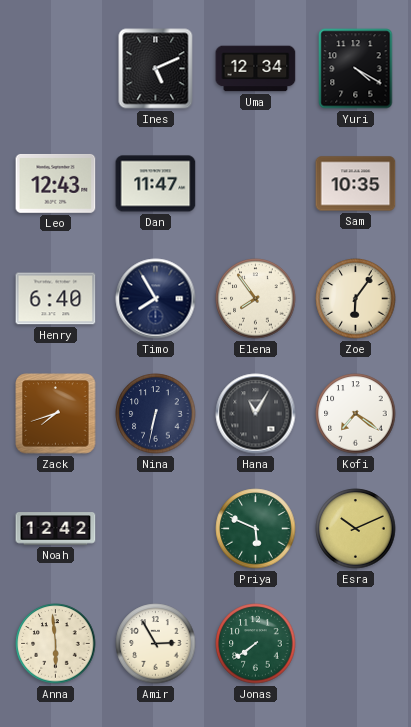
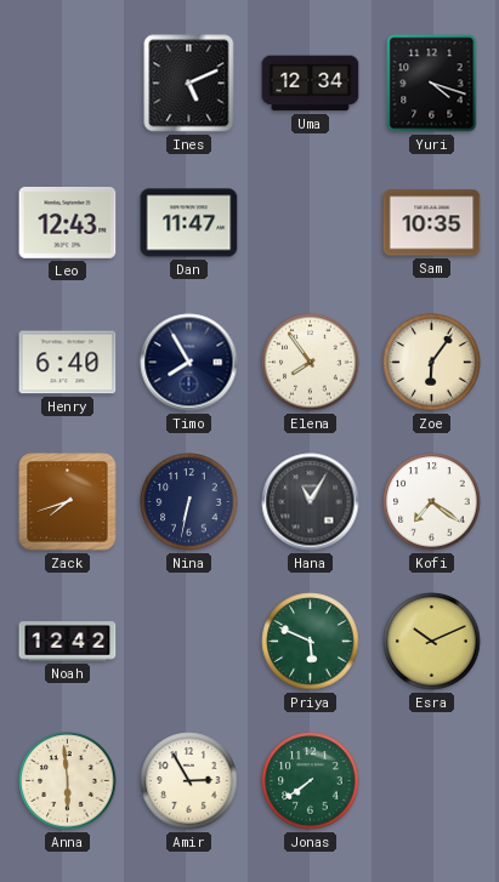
Yuri: 4:20 -> 4:18 (432, 84)
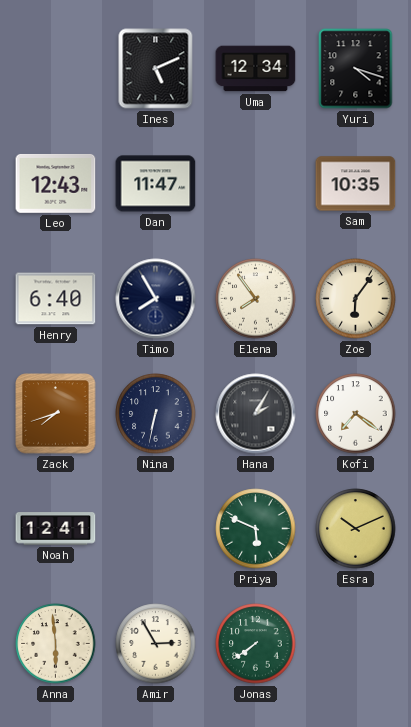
Hana: 11:05 -> 2:05 (256, 414)
Noah: 12:42 -> 12:41 (56, 529)
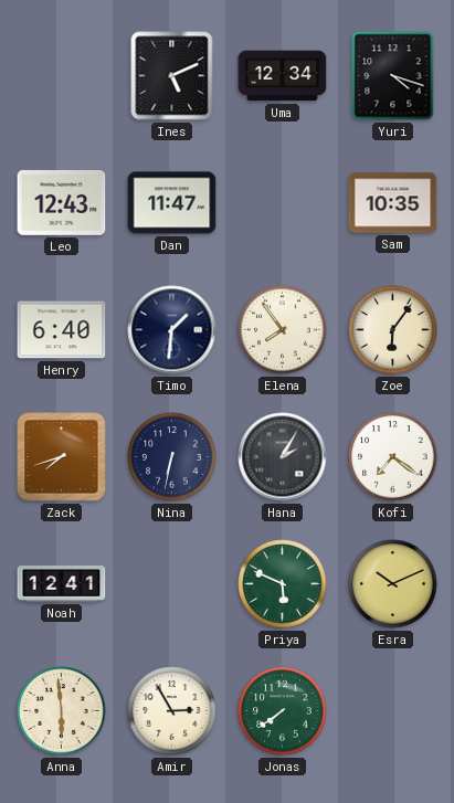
Timo: 7:55 -> 1:31 (172, 330)
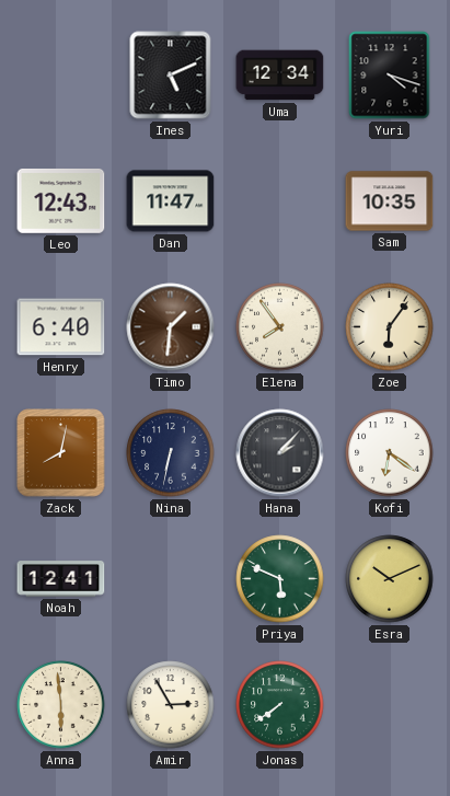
Timo dial: navy -> brown (171, 327)
Zack: 7:42 -> 8:02 (61, 453)
Hana: 2:05 -> 2:07 (280, 453)
Kofi: 7:21 -> 6:21 (390, 453)
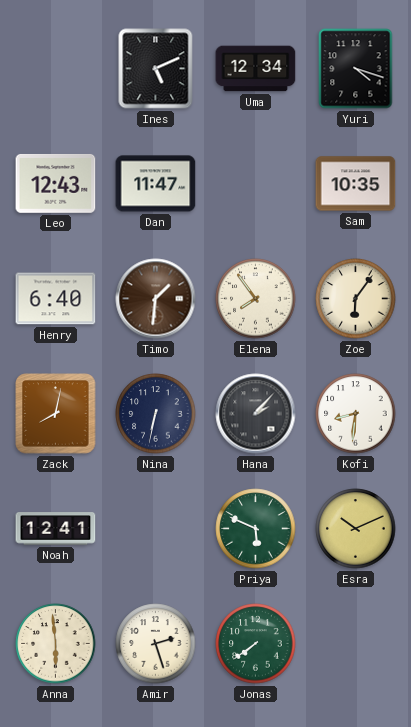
Kofi: 6:21 -> 8:31 (356, 414)
Amir: 2:55 -> 2:27 (156, 644)
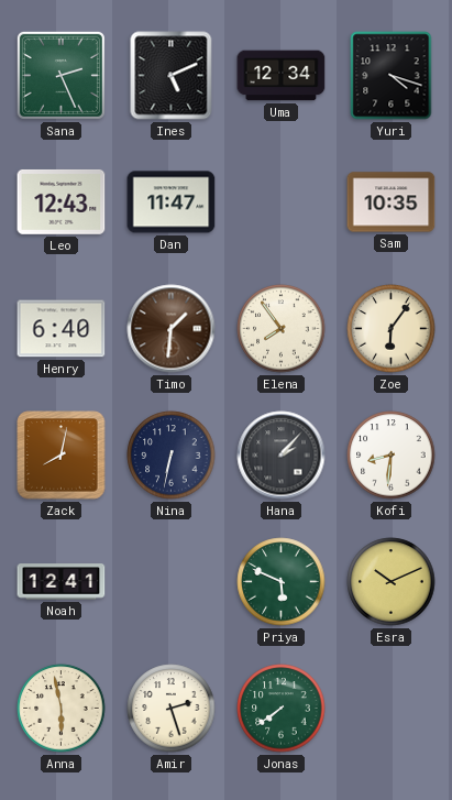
Sana: none -> 2:26 (60, 75)
Anna: 5:59 -> 5:58 (62, 709)
